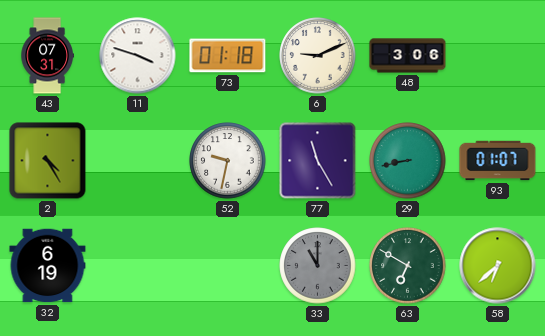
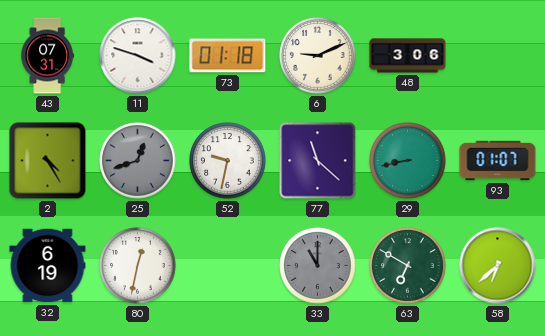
25: none -> 12:42 (138, 161)
77: 11:25 -> 11:22 (318, 161)
80: none -> 12:32 (138, 266)
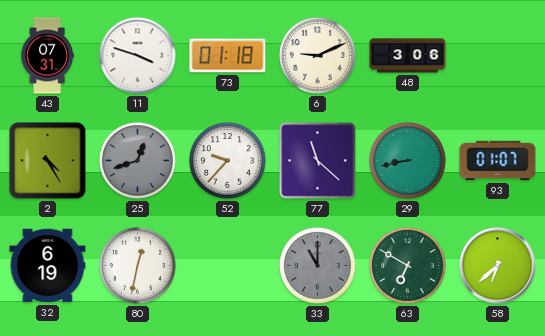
52: 9:32 -> 9:37 (228, 161)
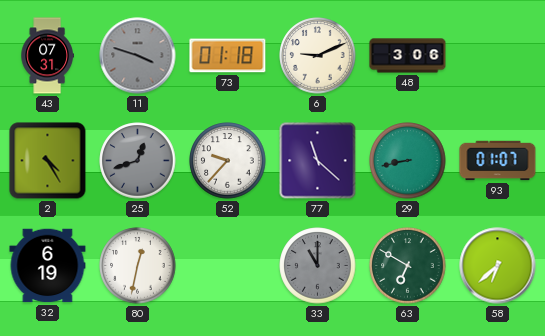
11 dial: white -> grey (138, 56)
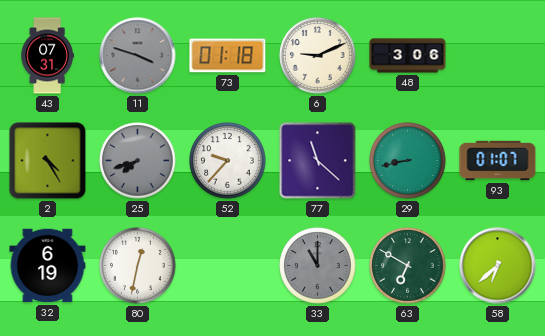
25: 12:42 -> 7:42 (138, 161)
